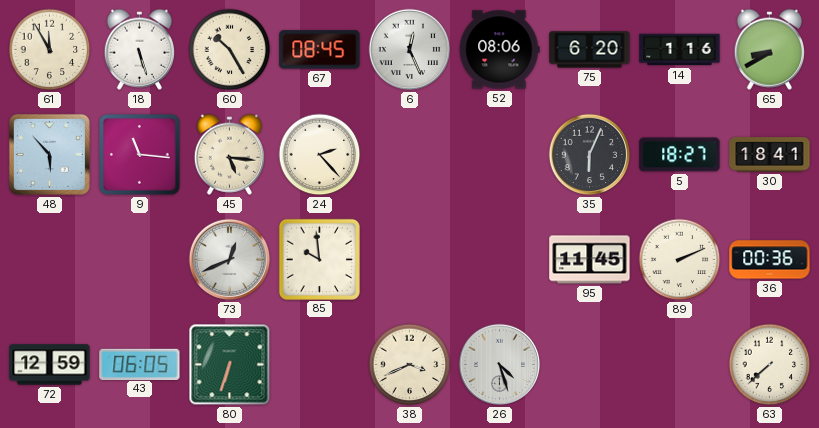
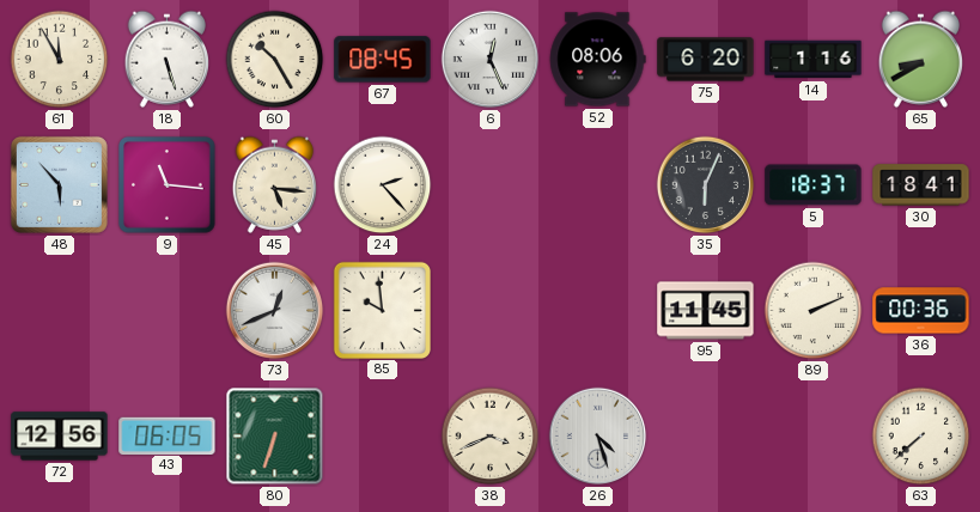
5: 18:27 -> 18:37 (814, 185)
72: 12:59 -> 12:56 (60, 437)
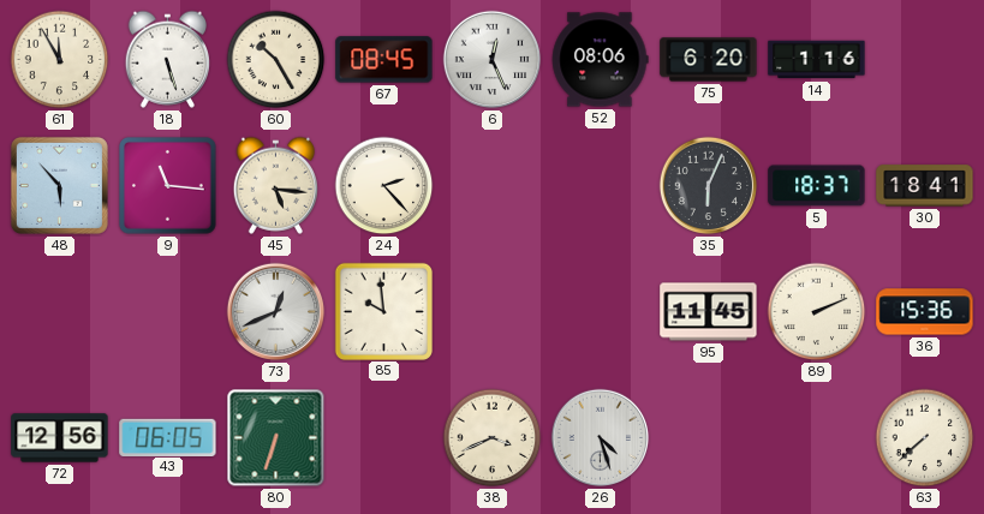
65: 8:40 -> none (920, 59)
36: 00:36 -> 15:36 (925, 312)
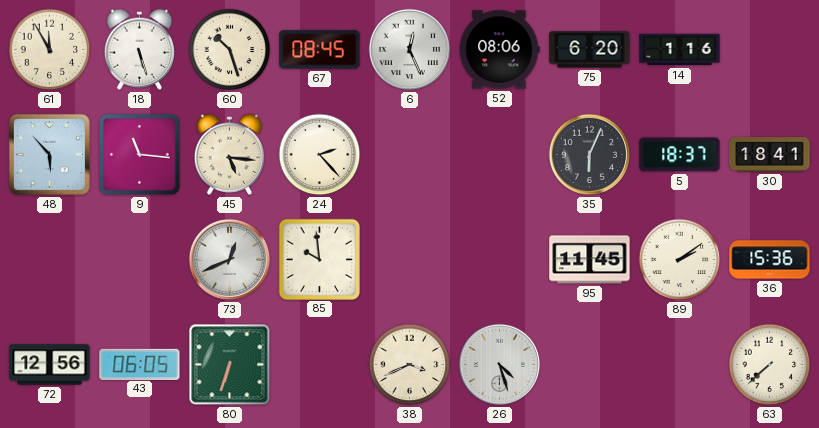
60: 10:25 -> 10:27 (230, 50)
89: 2:11 -> 2:09 (680, 260)
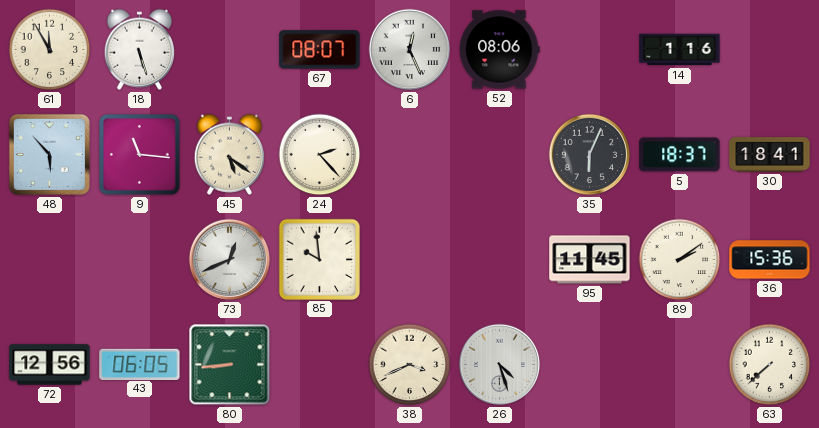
60: 10:27 -> none (230, 50)
67: 08:45 -> 08:07 (320, 50)
75: 6:20 -> none (590, 50)
45: 5:16 -> 5:21 (229, 154)
80: 6:33 -> 8:44 (230, 365)
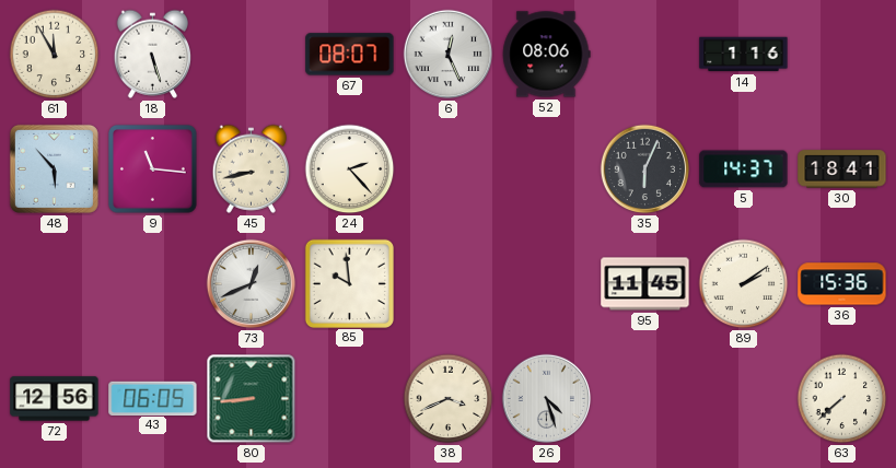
45: 5:21 -> 8:43 (251, 168)
5: 18:37 -> 14:37 (744, 169)
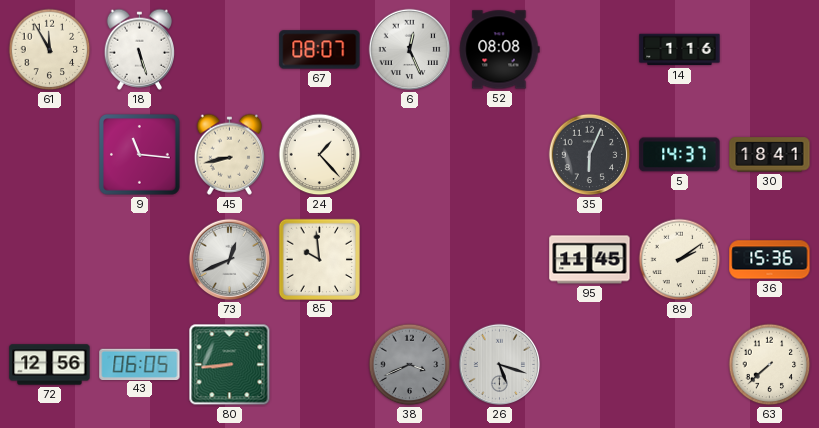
52: 08:06 -> 08:08 (499, 50)
48: 5:53 -> none (54, 168)
24: 2:23 -> 1:23 (320, 155)
38 dial: cream -> grey (410, 365)
26: 4:27 -> 5:18 (500, 365)
